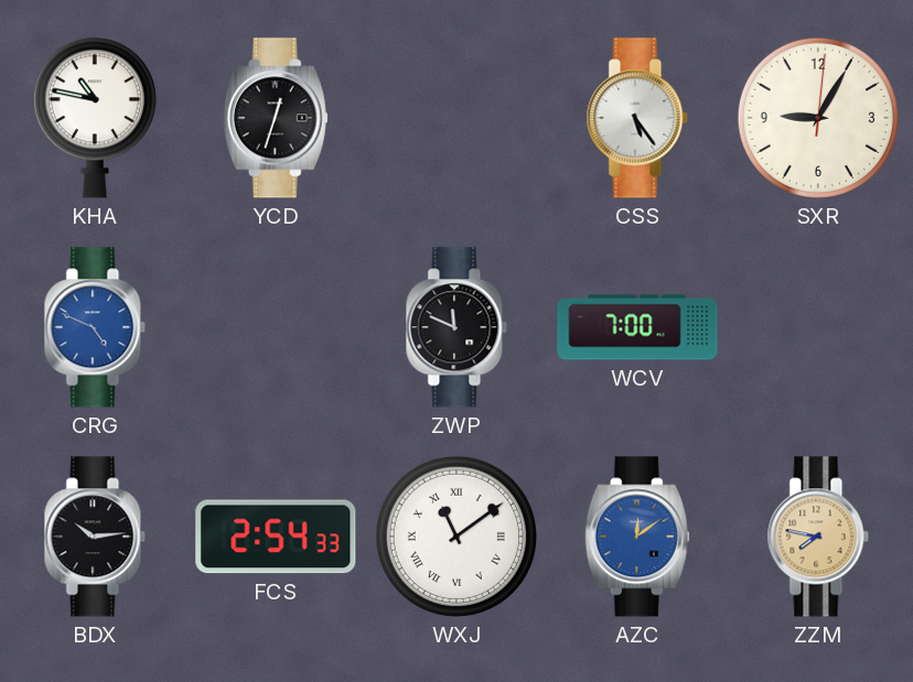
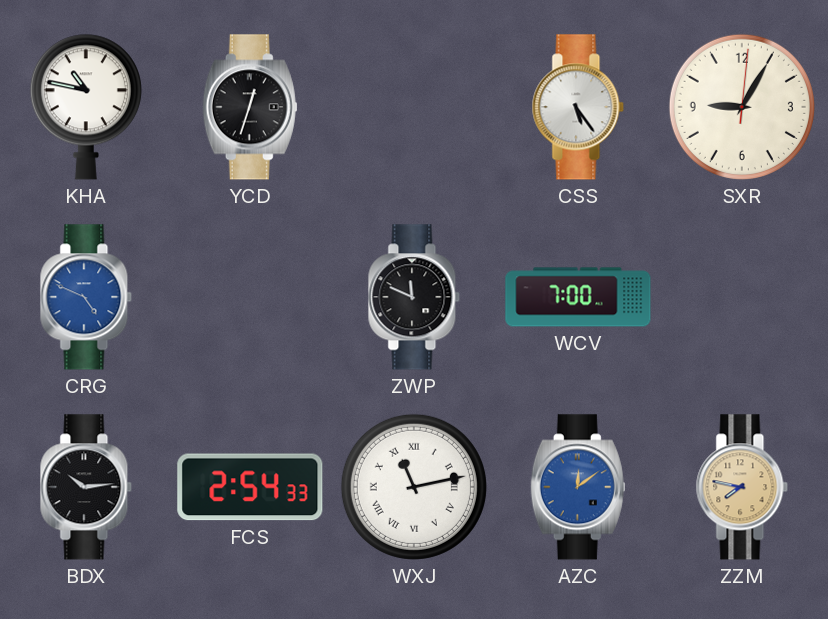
WXJ: 11:09 -> 11:13 (414, 487)
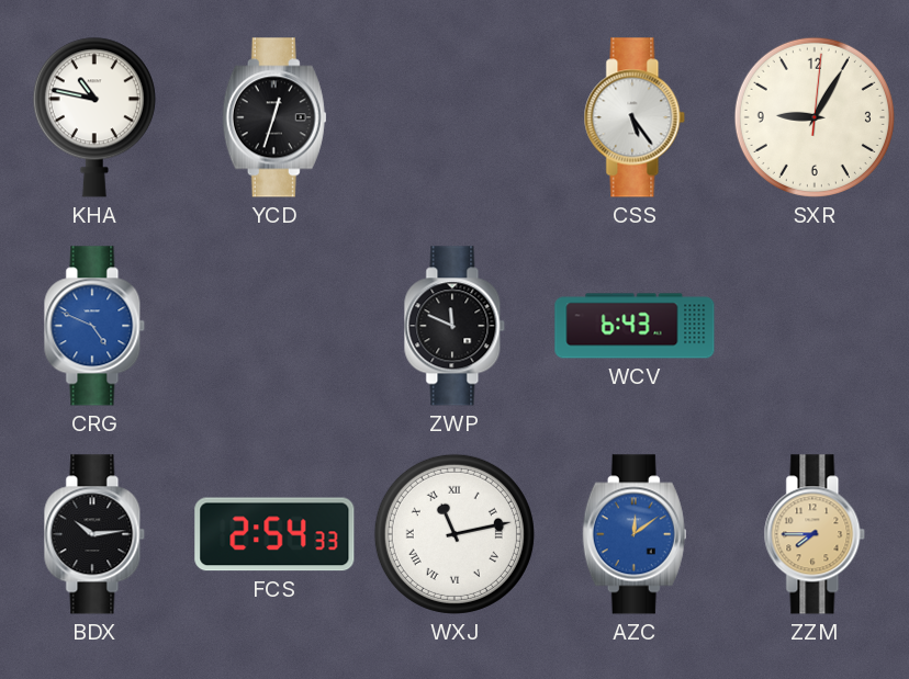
WCV: 7:00 -> 6:43 (635, 326)
ZZM: 7:47 -> 7:45 (815, 534)
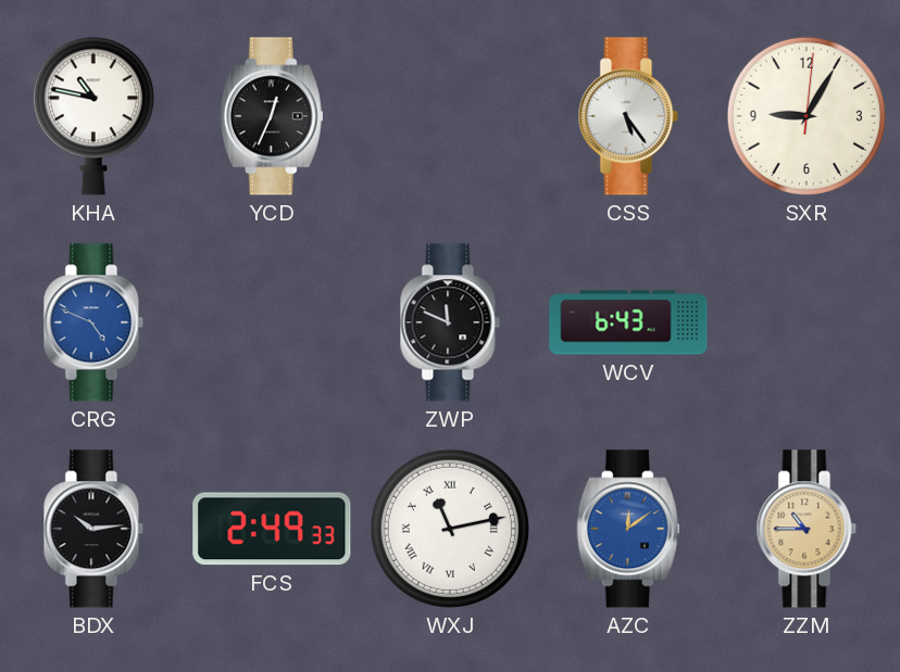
YCD: 12:33 -> 12:34 (272, 116)
FCS: 2:54 -> 2:49 (272, 529)
ZZM: 7:45 -> 10:45 (807, 529)
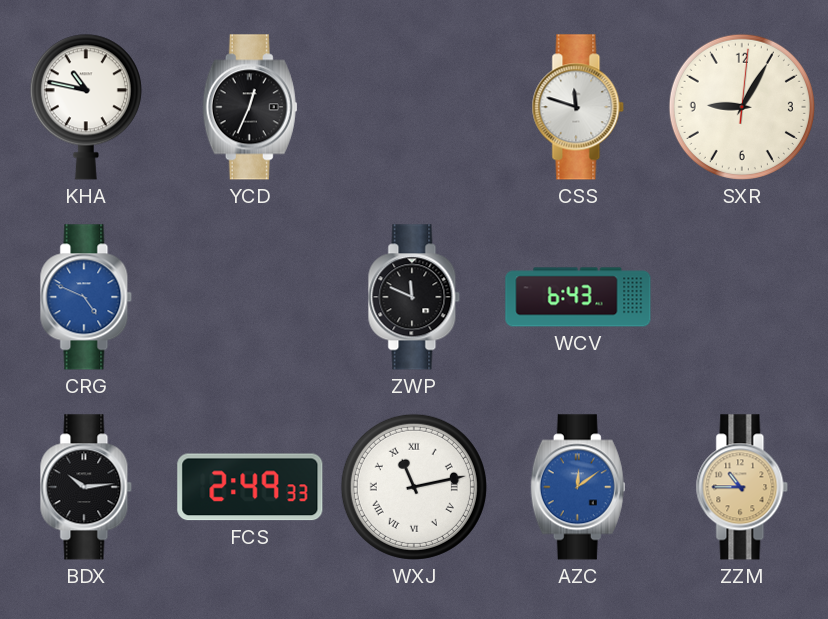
CSS: 5:24 -> 11:48 (578, 107)
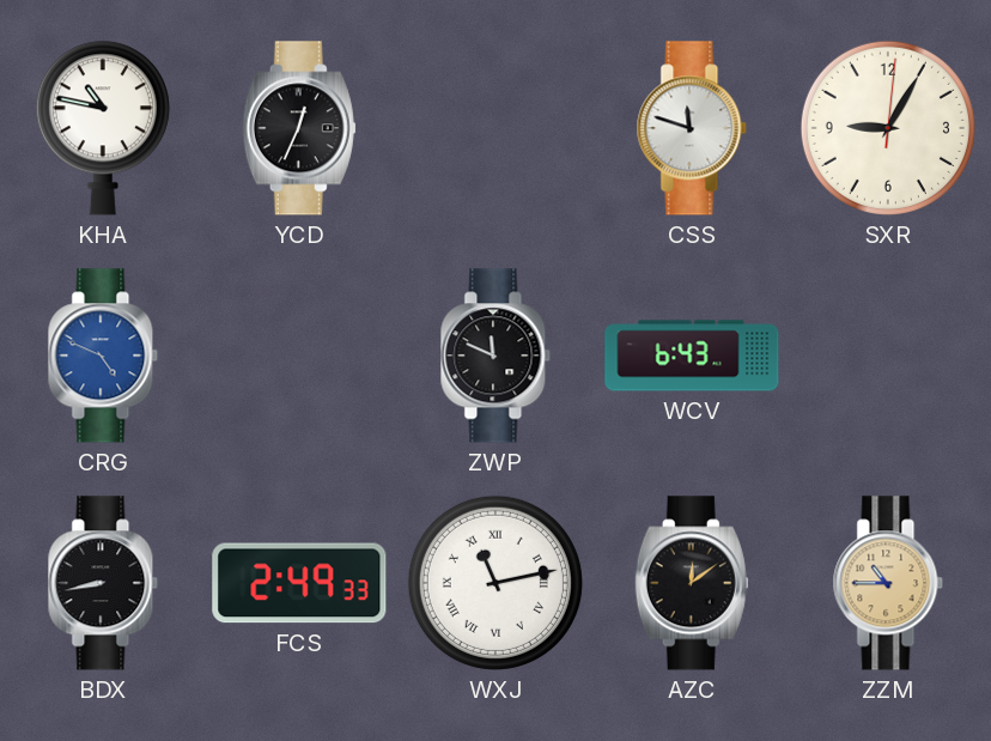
BDX: 10:14 -> 8:43 (103, 583)
AZC dial: blue -> black (692, 583)
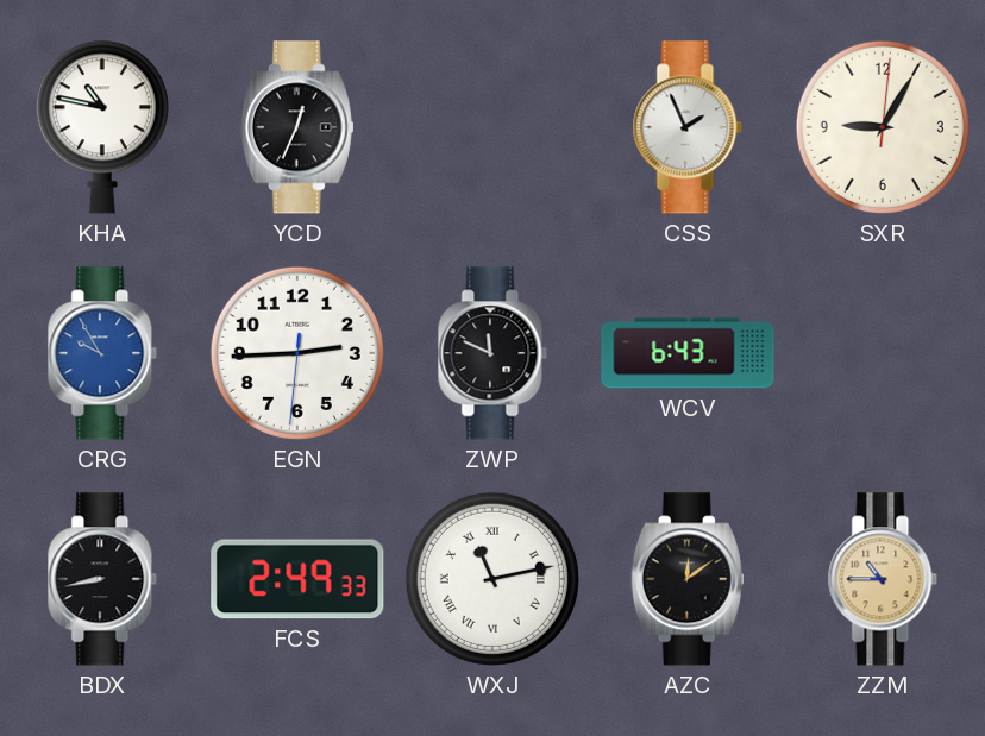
CSS: 11:48 -> 1:56 (688, 127)
CRG: 4:49 -> 9:55 (102, 353)
EGN: none -> 2:44 (297, 353)
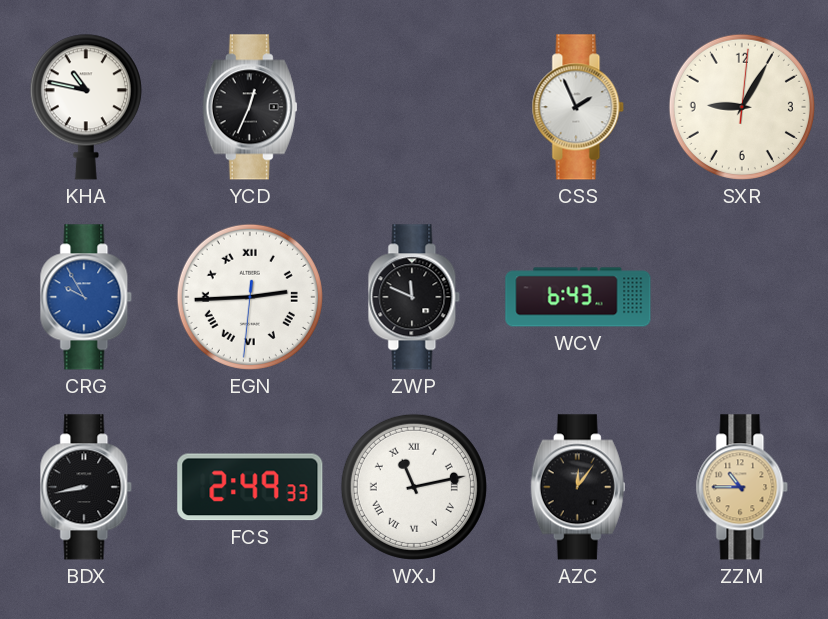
EGN numerals: Arabic -> Roman (250, 297)
AZC: 12:09 -> 12:06 (578, 487)
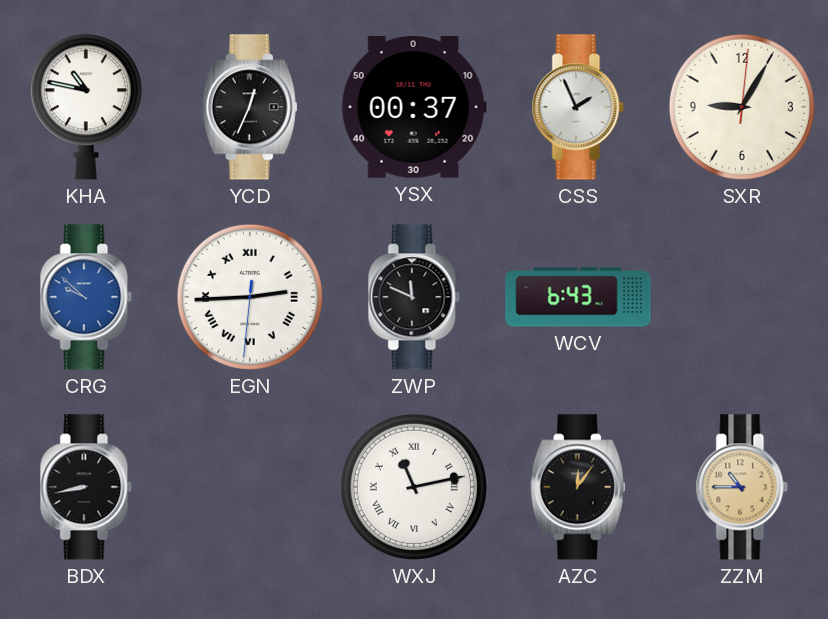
YSX: none -> 00:37 (414, 108)
CRG: 9:55 -> 9:52 (86, 297)
FCS: 2:49 -> none (250, 487)
